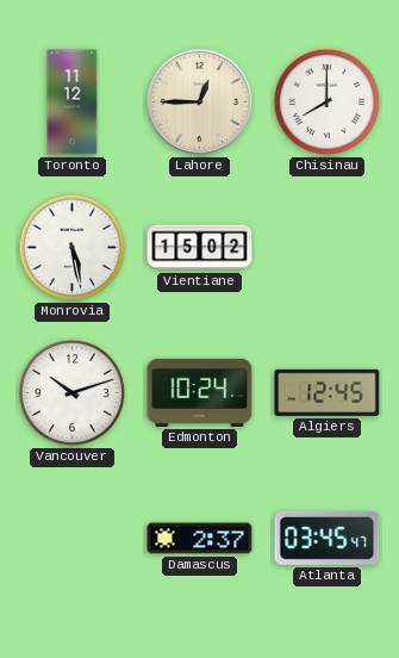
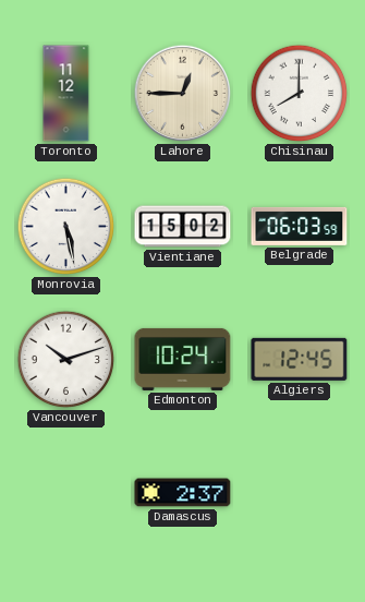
Belgrade: none -> 06:03 (300, 226)
Atlanta: 03:45 -> none (328, 538)
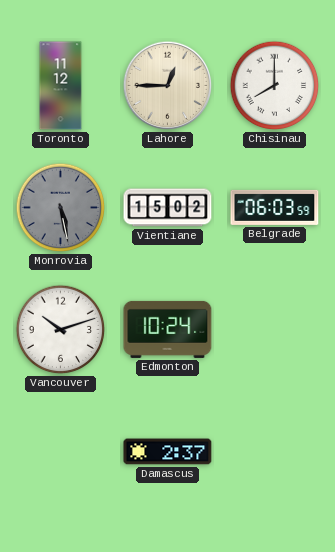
Monrovia dial: white -> grey (61, 208)
Algiers: 12:45 -> none (300, 359)
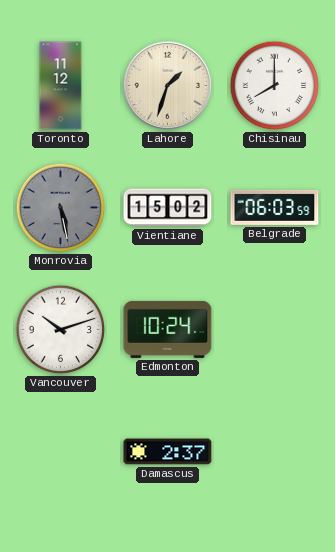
Lahore: 12:45 -> 1:33 (168, 86)
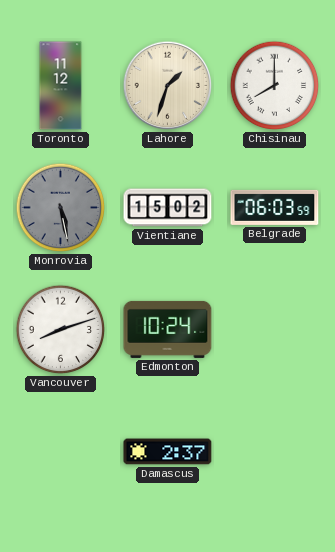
Vancouver: 10:12 -> 8:12 (61, 330)
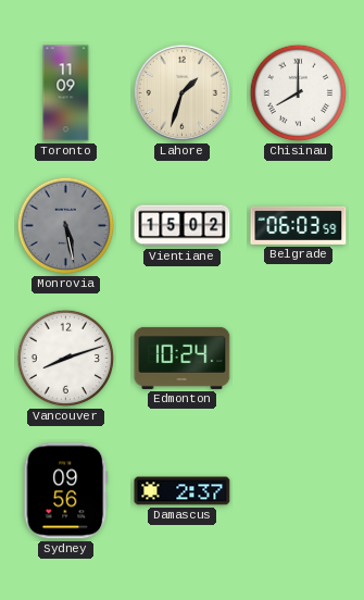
Toronto: 11:12 -> 11:09 (66, 93)
Sydney: none -> 09:56 (66, 491)
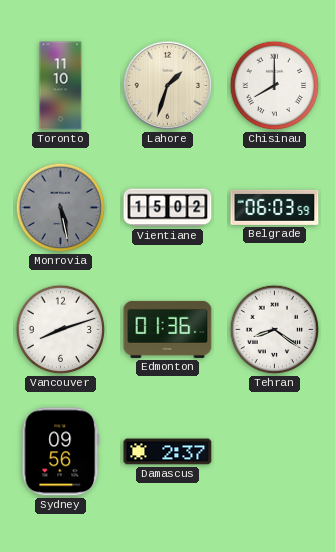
Toronto: 11:09 -> 11:10 (61, 86)
Edmonton: 10:24 -> 01:36 (168, 329)
Tehran: none -> 8:21 (275, 330)
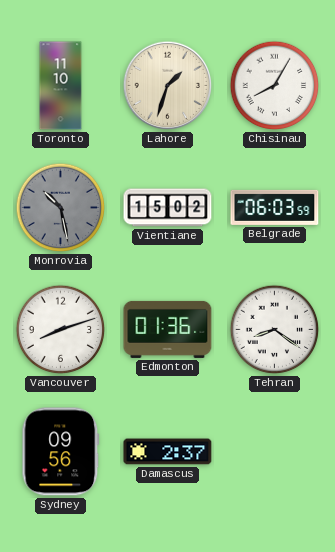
Chisinau: 8:00 -> 8:05 (275, 86)
Monrovia: 5:28 -> 10:28 (61, 208)
